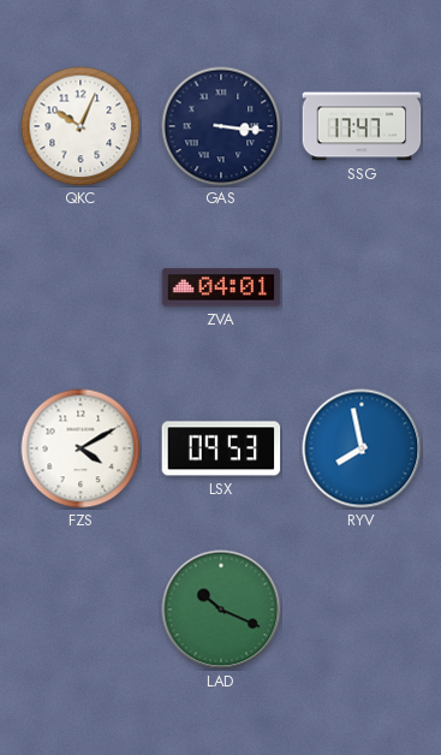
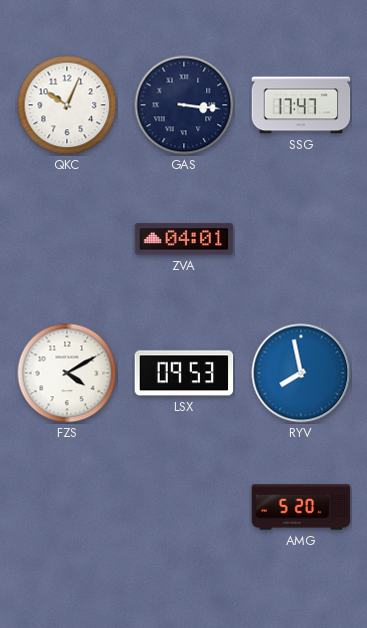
LAD: 10:19 -> none (221, 610)
AMG: none -> 5:20 (301, 507)
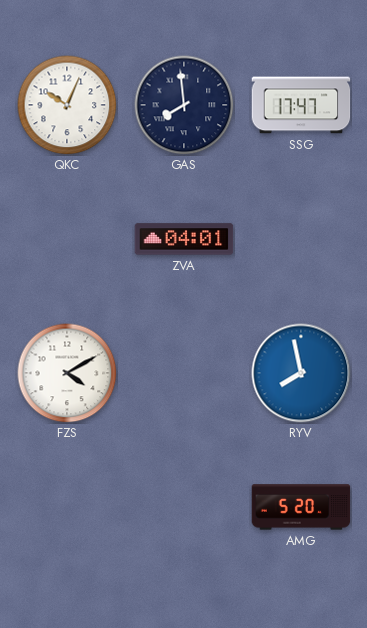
GAS: 3:16 -> 7:59 (184, 105)
LSX: 09:53 -> none (184, 373)
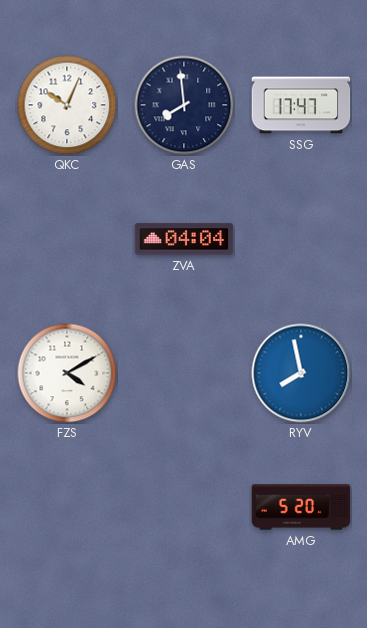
ZVA: 04:01 -> 04:04 (184, 239)
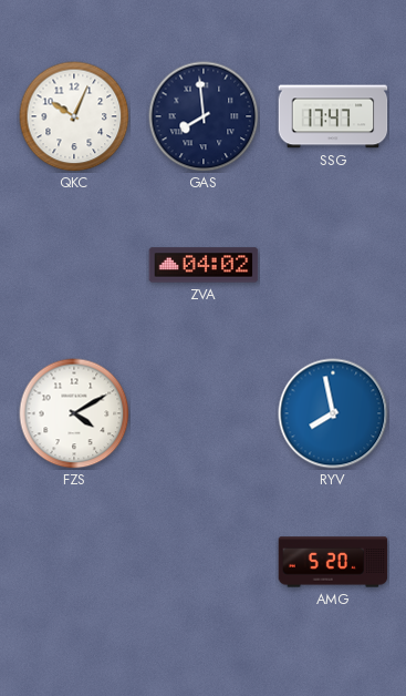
ZVA: 04:04 -> 04:02 (204, 265)
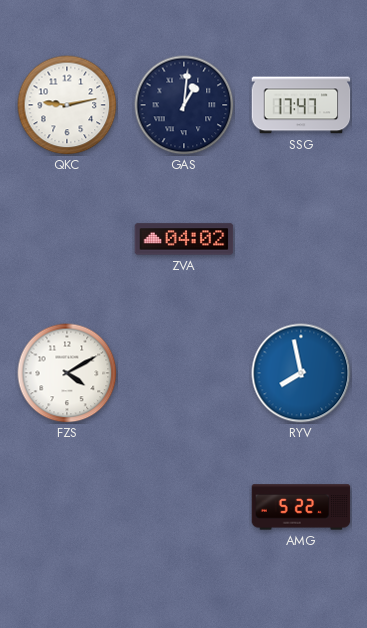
QKC: 10:04 -> 9:13 (67, 105)
GAS: 7:59 -> 1:01 (184, 105)
AMG: 5:20 -> 5:22 (301, 507)
